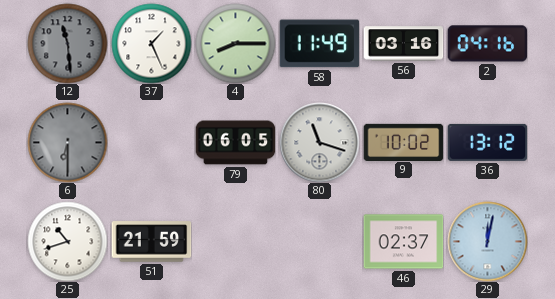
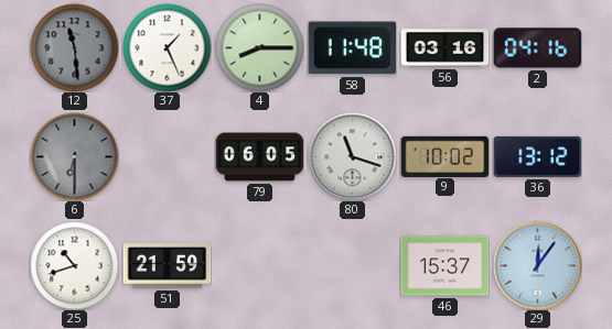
58: 11:49 -> 11:48 (352, 48)
46: 02:37 -> 15:37 (444, 266)
29: 12:02 -> 12:06 (537, 265)
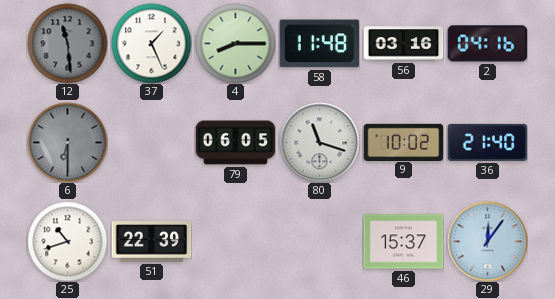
36: 13:12 -> 21:40 (487, 142)
51: 21:59 -> 22:39 (151, 242)
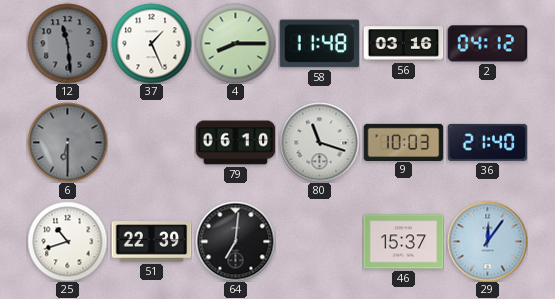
2: 04:16 -> 04:12 (487, 44)
79: 06:05 -> 06:10 (235, 143)
9: 10:02 -> 10:03 (403, 142)
64: none -> 7:01 (235, 241)
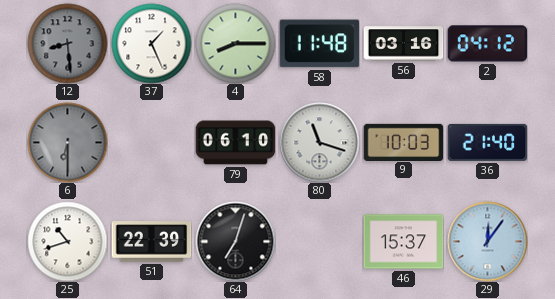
12: 11:29 -> 8:29 (67, 43)
64: 7:01 -> 7:03 (235, 241)
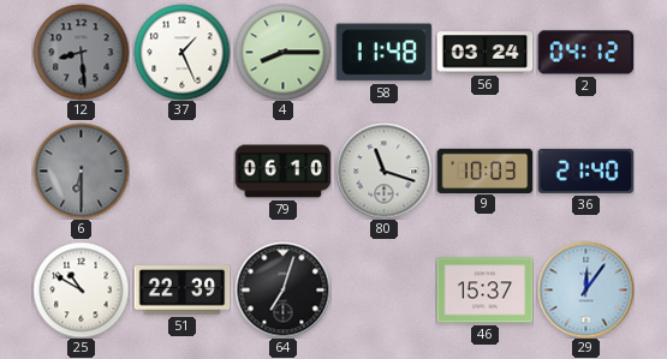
56: 03:16 -> 03:24 (484, 53)
25: 10:42 -> 10:50 (81, 289)
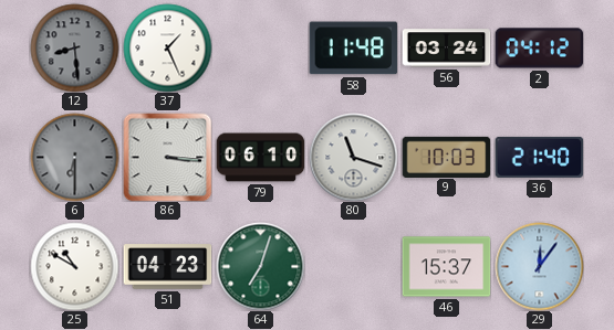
4: 8:15 -> none (282, 52)
86: none -> 3:16 (167, 157)
51: 22:39 -> 04:23 (167, 267)
64 dial: black -> green (260, 266)
